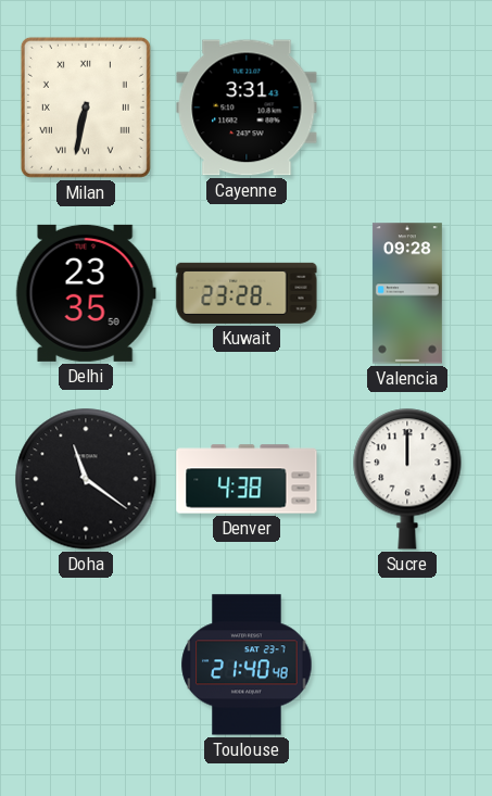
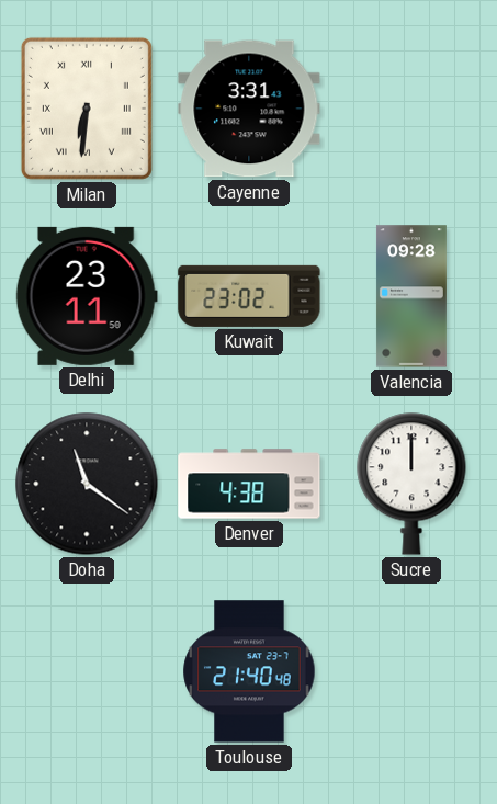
Milan: 6:32 -> 6:31 (87, 109)
Delhi: 23:35 -> 23:11 (87, 296)
Kuwait: 23:28 -> 23:02 (249, 296)
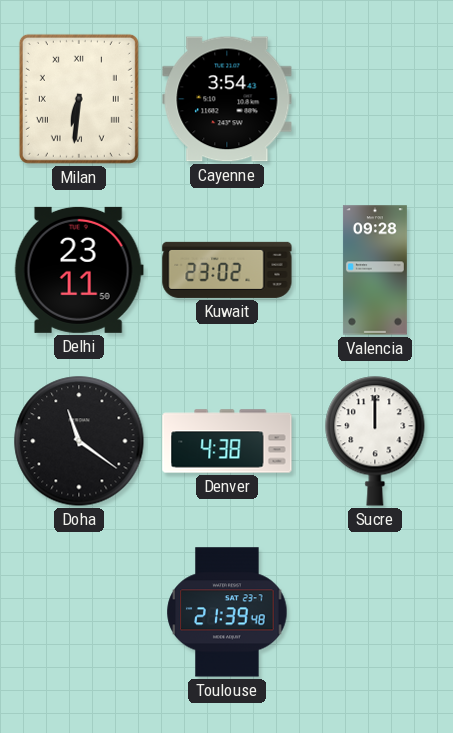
Cayenne: 3:31 -> 3:54 (227, 99)
Toulouse: 21:40 -> 21:39 (227, 612)
